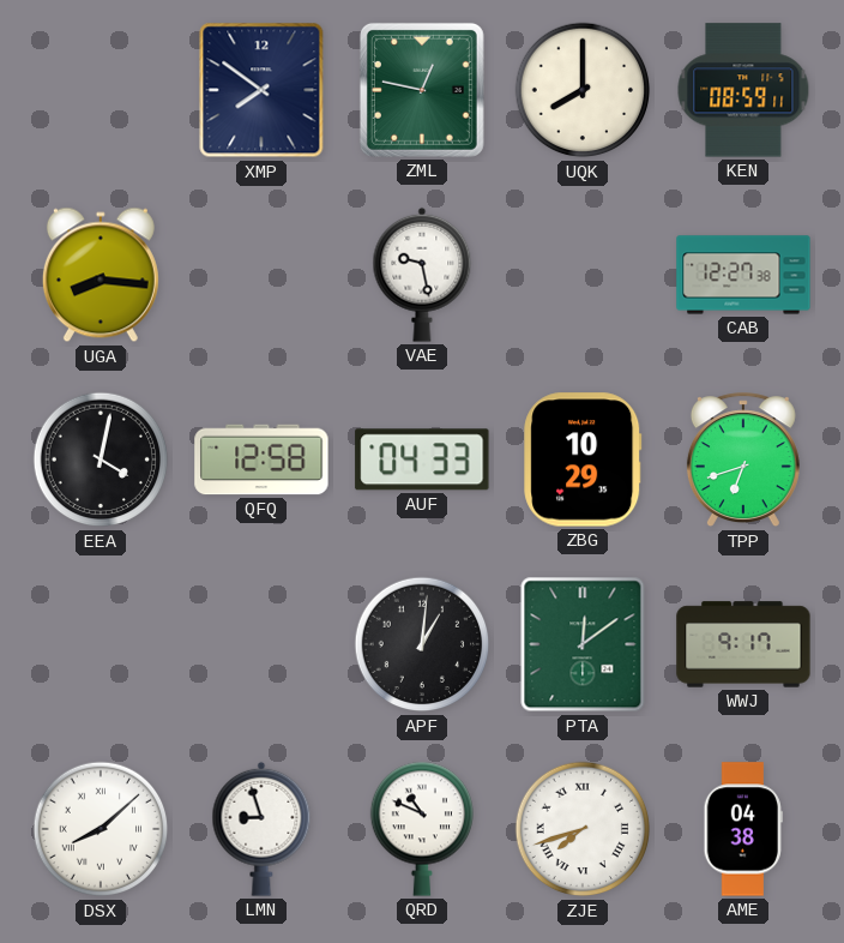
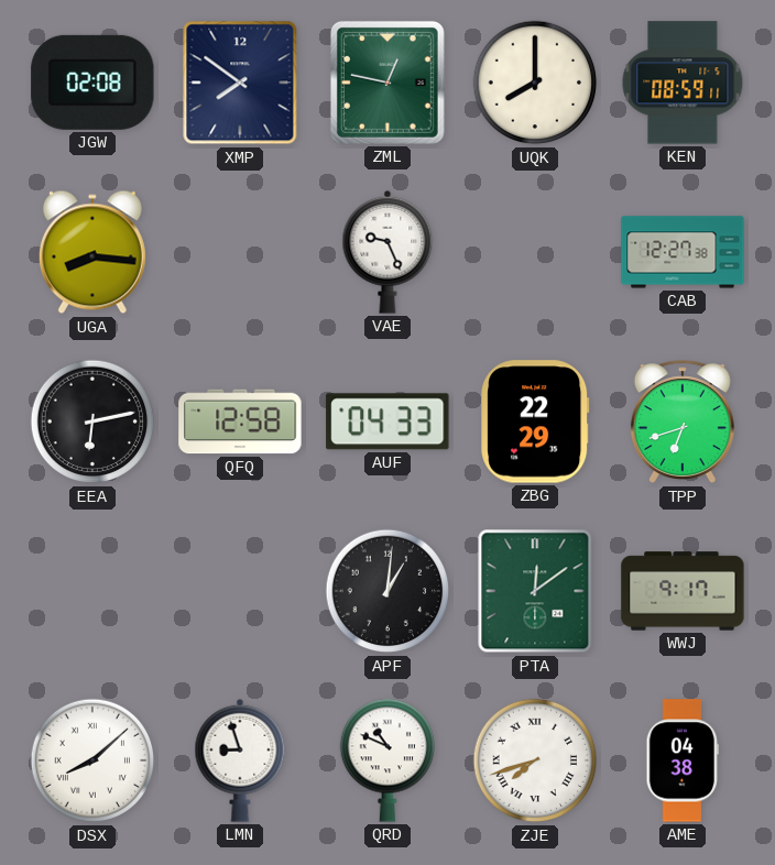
JGW: none -> 02:08 (92, 83)
VAE: 9:28 -> 9:26 (387, 252)
EEA: 4:02 -> 6:13 (92, 421)
ZBG: 10:29 -> 22:29 (535, 421)
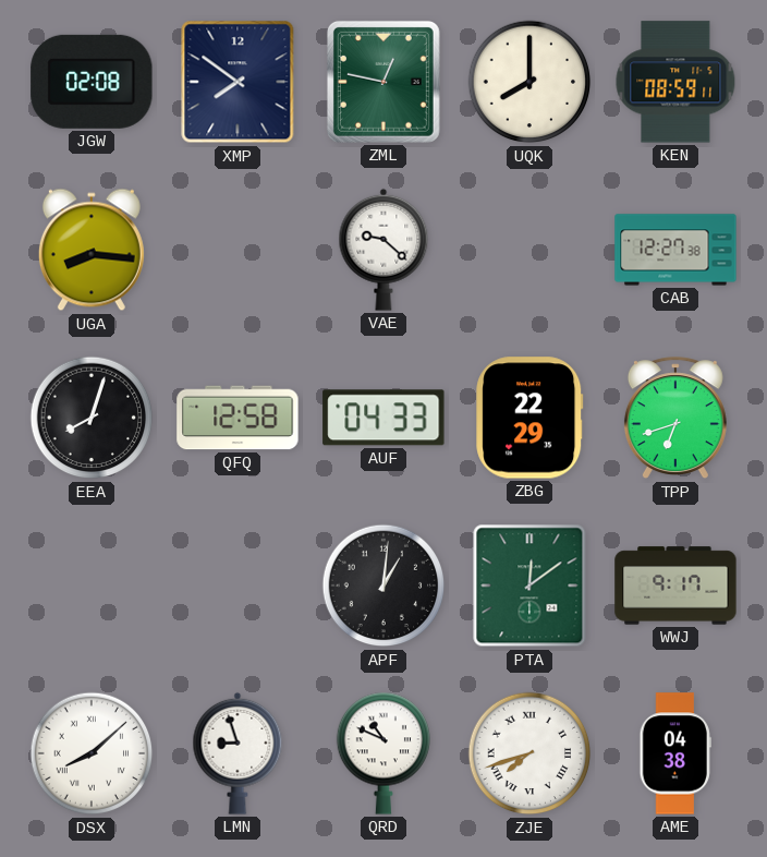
VAE: 9:26 -> 9:22 (384, 250)
EEA: 6:13 -> 8:03 (92, 418)
